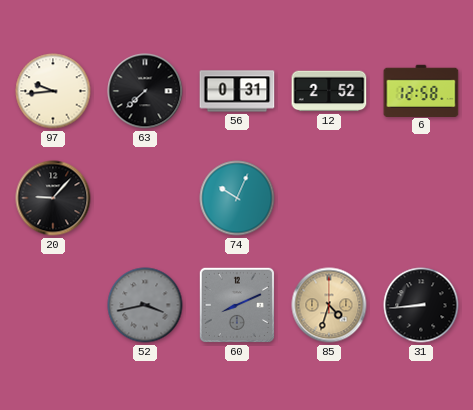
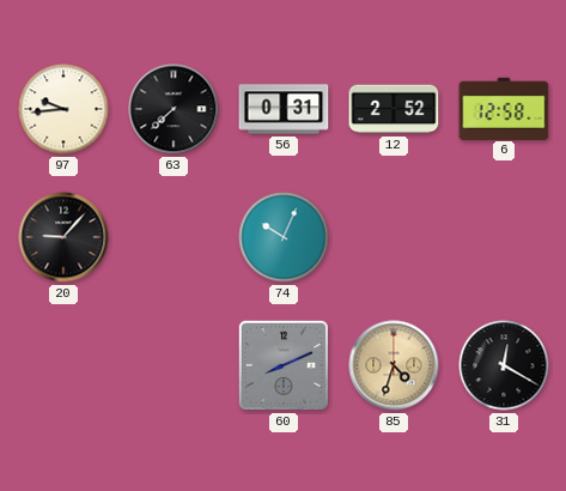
52: 3:43 -> none (145, 305)
31: 8:44 -> 12:20 (504, 365)
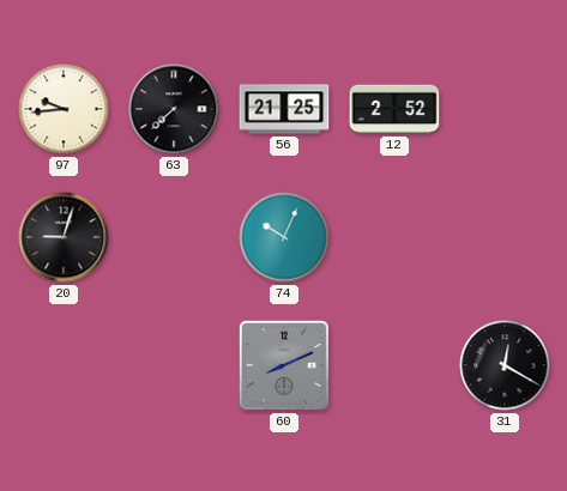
56: 0:31 -> 21:25 (284, 109)
6: 12:58 -> none (504, 108)
20: 9:07 -> 9:03 (64, 237)
85: 4:33 -> none (394, 365)
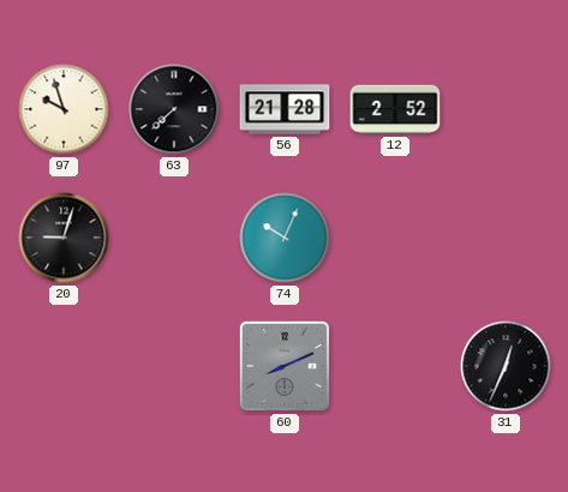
97: 9:44 -> 9:57 (64, 109)
56: 21:25 -> 21:28 (285, 109)
31: 12:20 -> 12:34 (506, 366)
